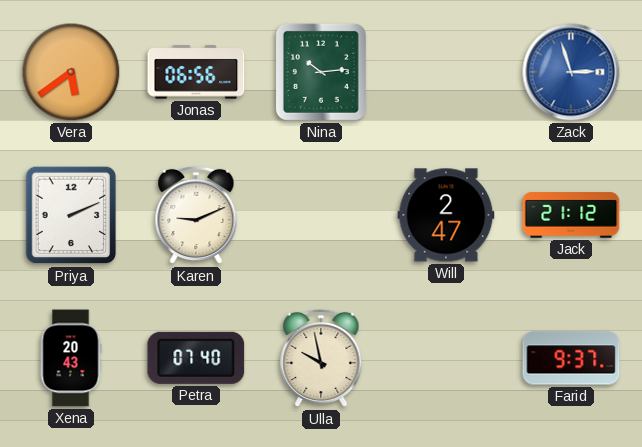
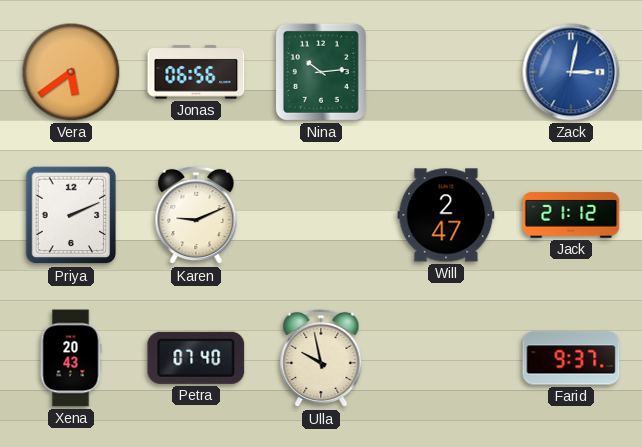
Zack: 2:57 -> 3:02 (571, 72)
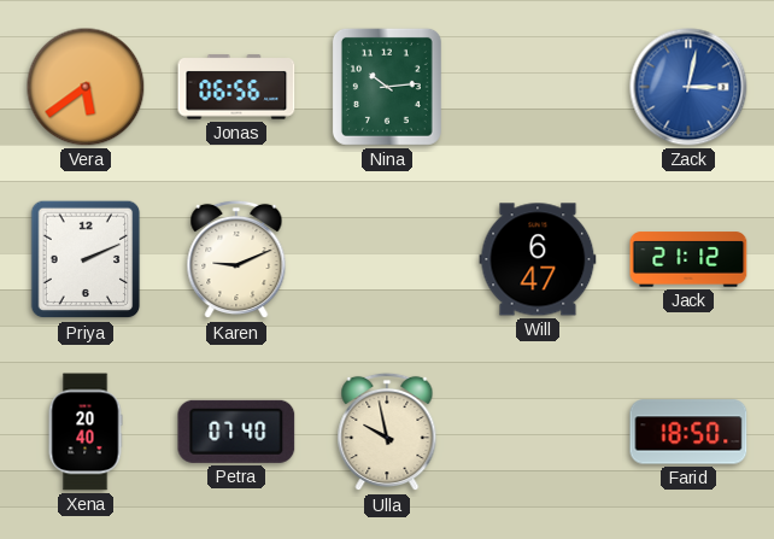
Will: 2:47 -> 6:47 (538, 259)
Xena: 20:43 -> 20:40 (86, 432)
Farid: 9:37 -> 18:50 (688, 432)
